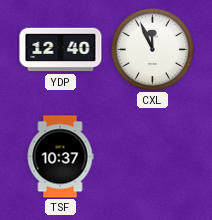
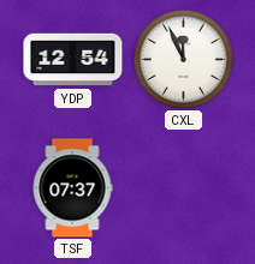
YDP: 12:40 -> 12:54 (73, 60)
TSF: 10:37 -> 07:37 (72, 188)
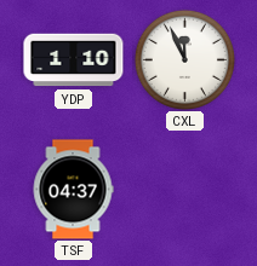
YDP: 12:54 -> 1:10 (74, 60)
TSF: 07:37 -> 04:37 (73, 190)
